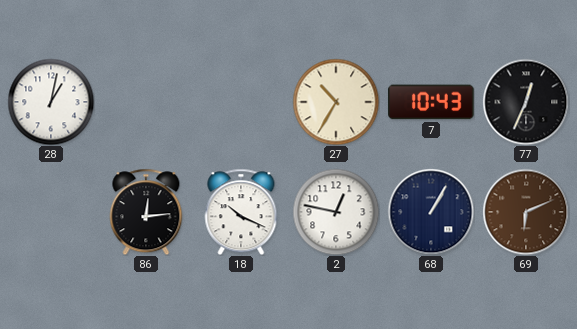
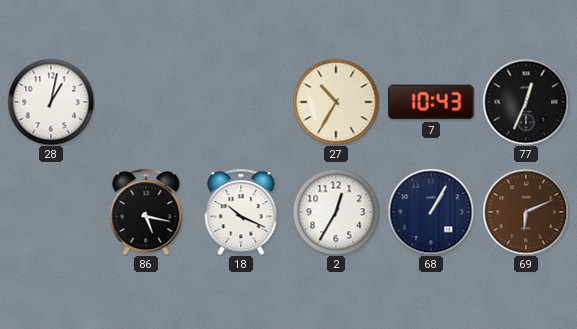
86: 12:14 -> 5:17 (146, 212)
2: 12:47 -> 12:35 (336, 212)
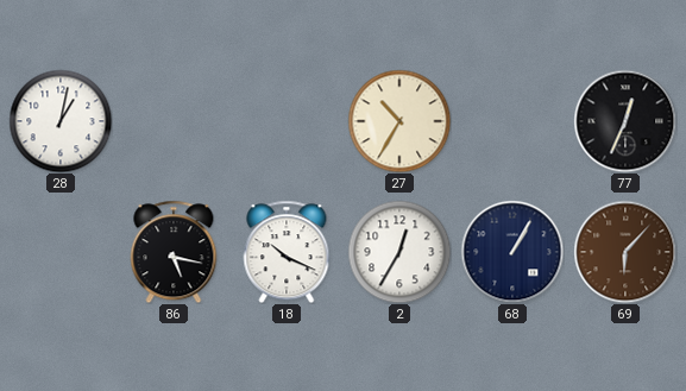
7: 10:43 -> none (431, 102)
69: 6:11 -> 6:07 (625, 252)
